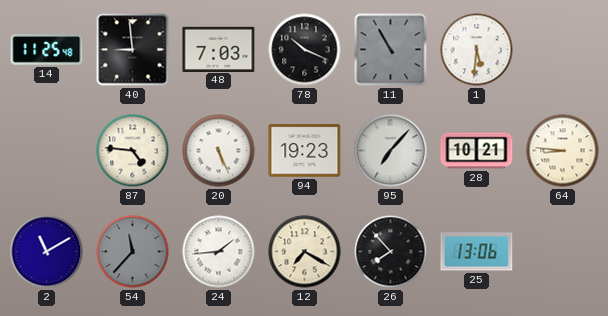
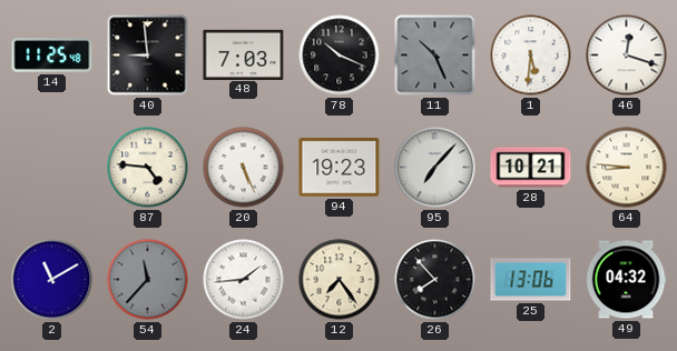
11: 10:55 -> 10:26 (435, 56)
46: none -> 12:18 (627, 56)
12: 7:20 -> 7:24 (340, 280)
49: none -> 04:32 (626, 280)
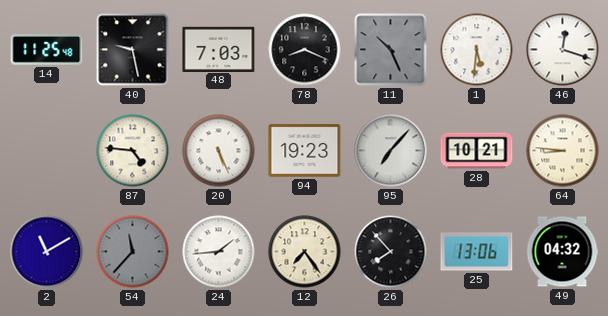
40: 8:59 -> 9:28 (133, 50)
78: 10:19 -> 8:19 (305, 50)
